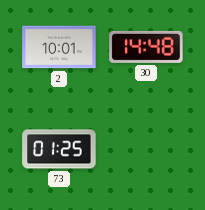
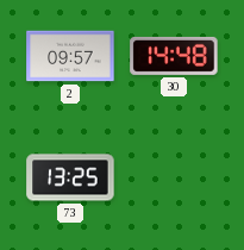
2: 10:01 -> 09:57 (70, 56)
73: 01:25 -> 13:25 (70, 177)
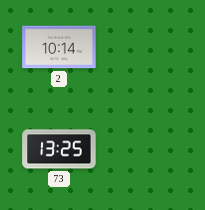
2: 09:57 -> 10:14 (59, 47)
30: 14:48 -> none (174, 56)
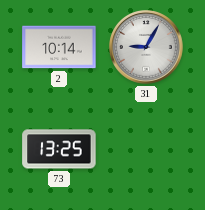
31: none -> 9:05 (146, 47)
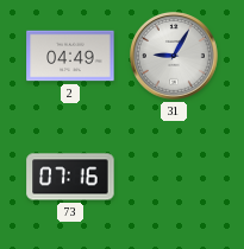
2: 10:14 -> 04:49 (70, 56)
73: 13:25 -> 07:16 (70, 177)
